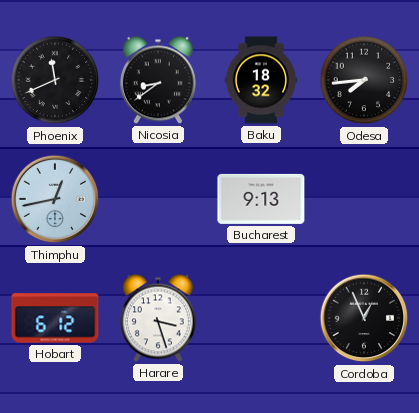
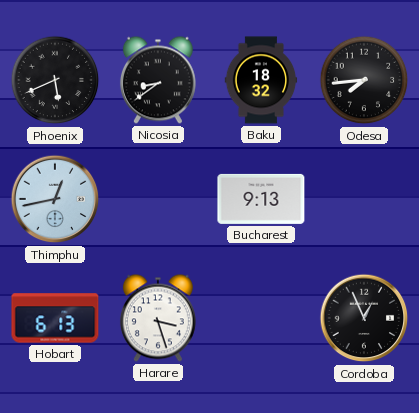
Phoenix: 11:41 -> 5:41 (55, 80)
Hobart: 6:12 -> 6:13 (55, 318)
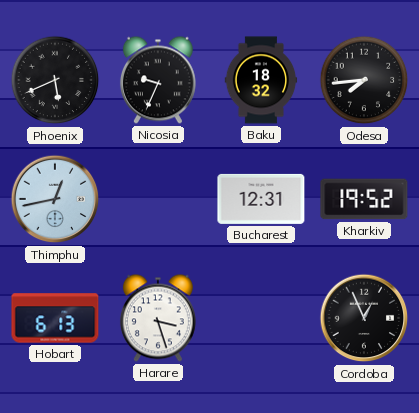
Nicosia: 8:39 -> 9:34 (158, 80)
Bucharest: 9:13 -> 12:31 (261, 199)
Kharkiv: none -> 19:52 (364, 199)
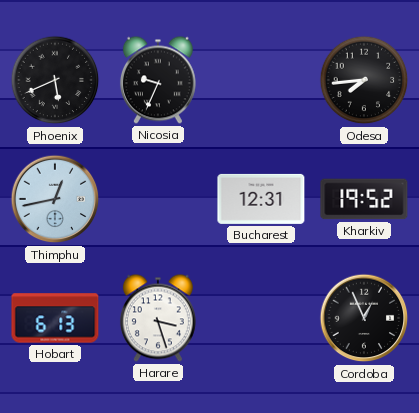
Baku: 18:32 -> none (261, 80)
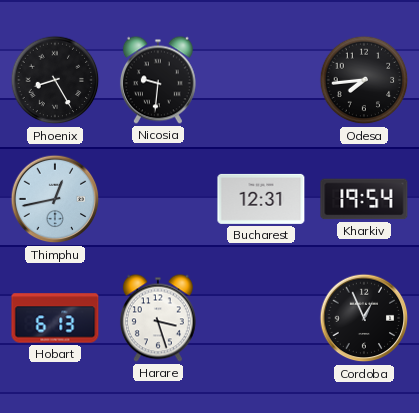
Phoenix: 5:41 -> 8:25 (55, 80)
Nicosia: 9:34 -> 9:31 (158, 80)
Kharkiv: 19:52 -> 19:54 (364, 199)
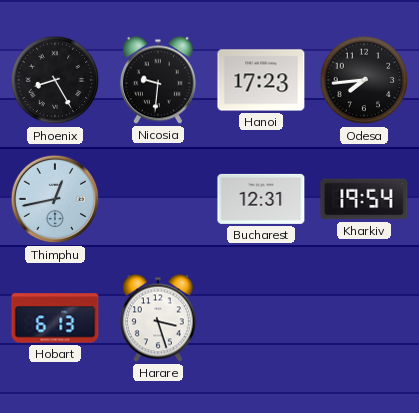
Hanoi: none -> 17:23 (261, 80)
Cordoba: 12:56 -> none (364, 318)
